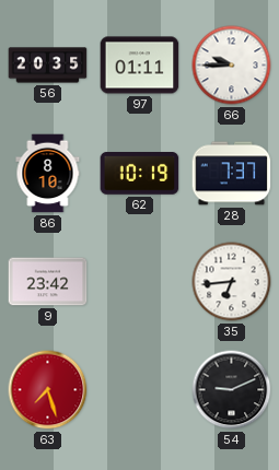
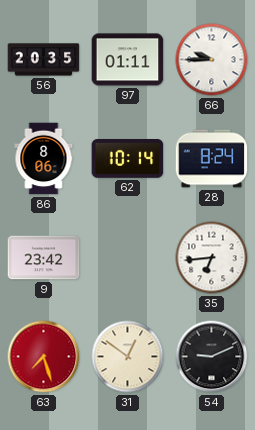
86: 8:10 -> 8:06 (44, 159)
62: 10:19 -> 10:14 (128, 159)
28: 7:37 -> 8:24 (212, 159)
31: none -> 12:51 (128, 357)
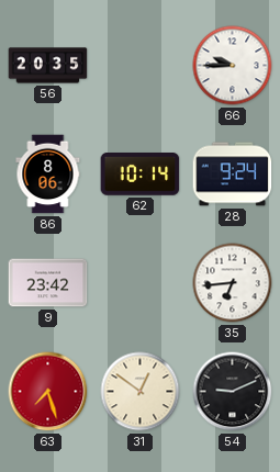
97: 01:11 -> none (128, 60)
28: 8:24 -> 9:24 (233, 175)
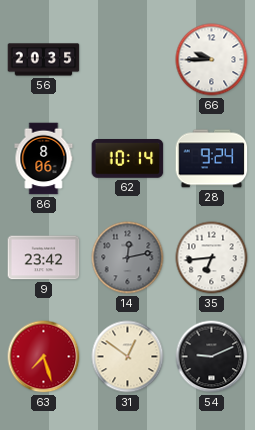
14: none -> 12:13 (128, 258)
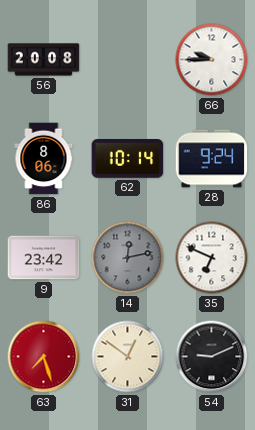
56: 20:35 -> 20:08 (44, 60)
35: 6:44 -> 6:49 (212, 258)
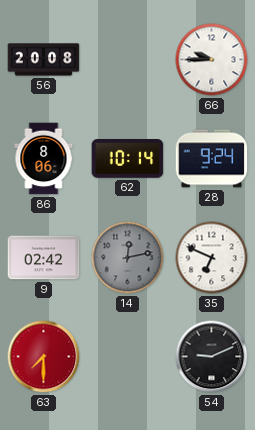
9: 23:42 -> 02:42 (44, 258)
63: 7:27 -> 7:30 (44, 357)
31: 12:51 -> none (128, 357)
